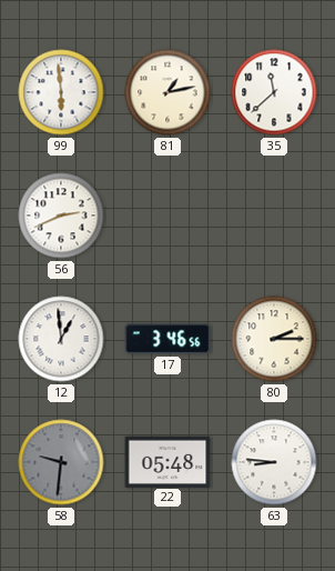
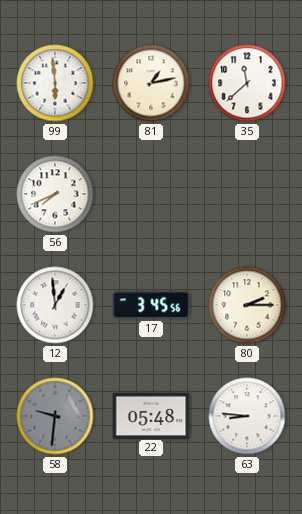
56: 2:41 -> 7:41 (55, 194)
17: 3:46 -> 3:45 (151, 305)
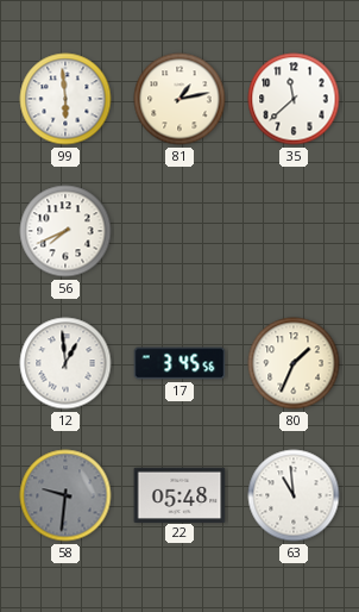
80: 2:15 -> 1:34 (294, 363)
63: 8:46 -> 10:59 (294, 495)
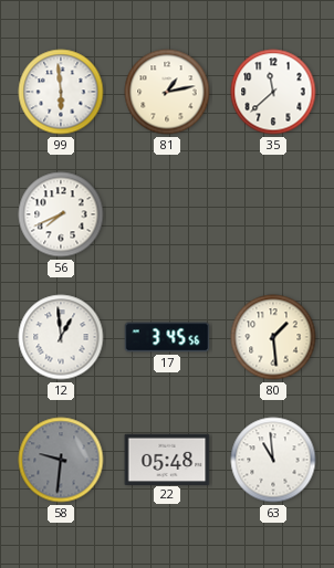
80: 1:34 -> 1:29 (273, 337)
